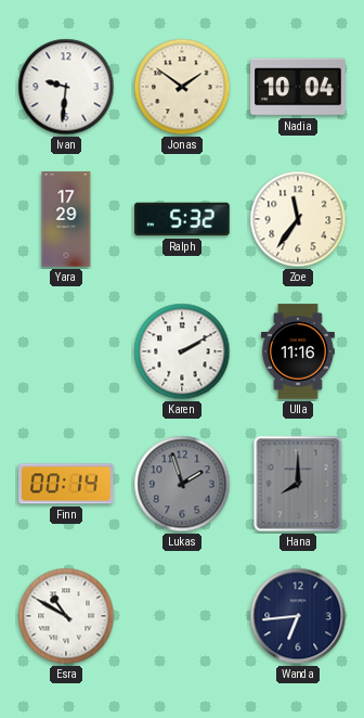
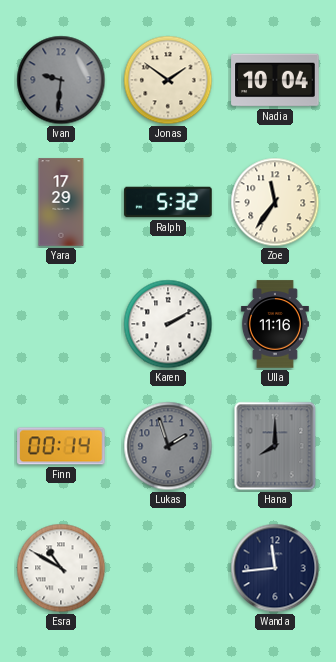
Ivan dial: white -> grey (61, 80)
Wanda: 6:44 -> 11:44 (275, 568)
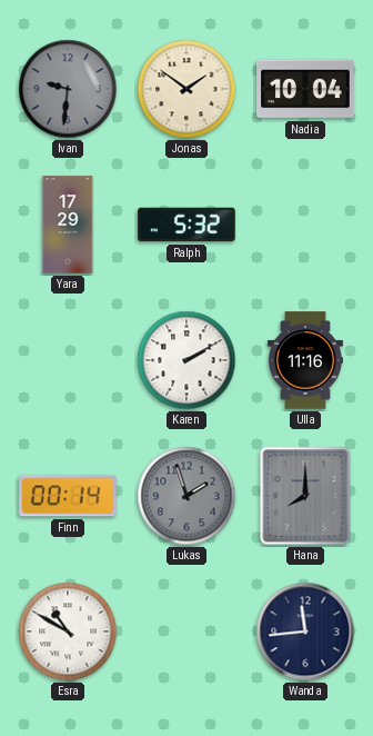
Zoe: 11:36 -> none (275, 202)
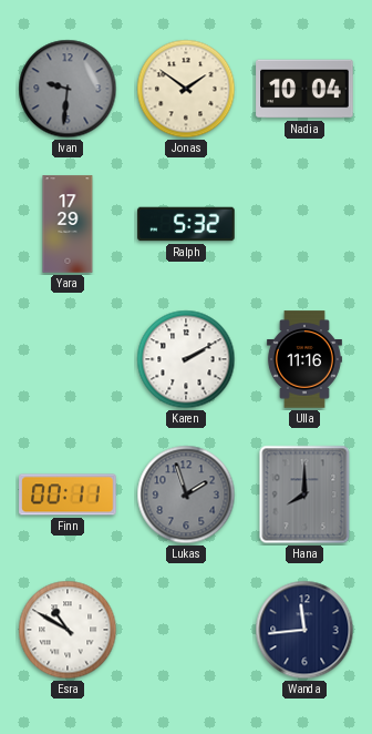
Finn: 00:14 -> 00:11 (68, 495)
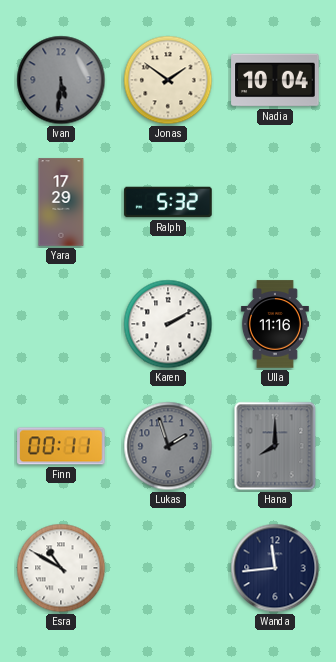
Ivan: 9:31 -> 5:31 (61, 80)
